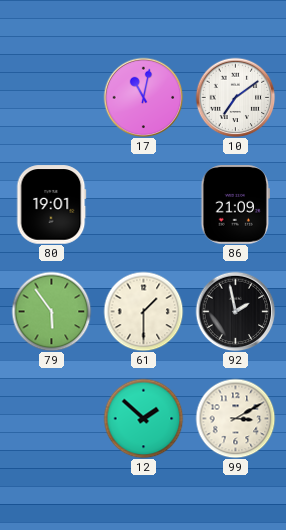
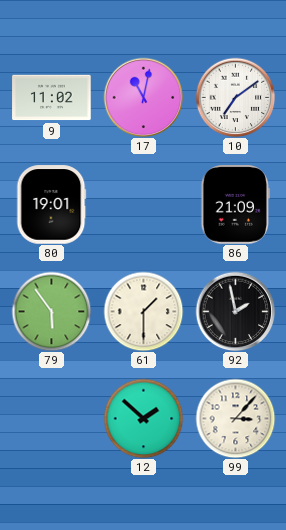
9: none -> 11:02 (52, 98)
99: 3:10 -> 3:07 (235, 418)
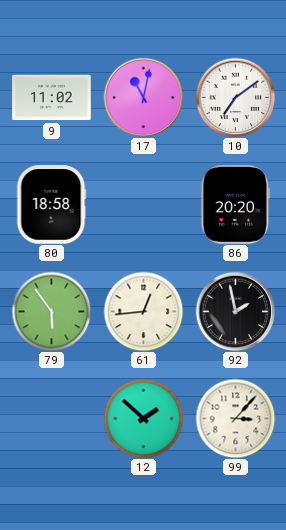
80: 19:01 -> 18:58 (51, 205)
86: 21:09 -> 20:20 (235, 205)
61: 1:30 -> 12:44 (143, 311)
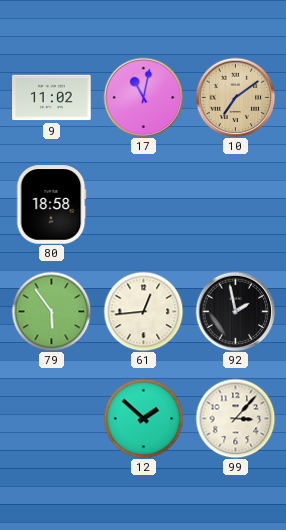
10 dial: white -> champagne (235, 97)
86: 20:20 -> none (235, 205)
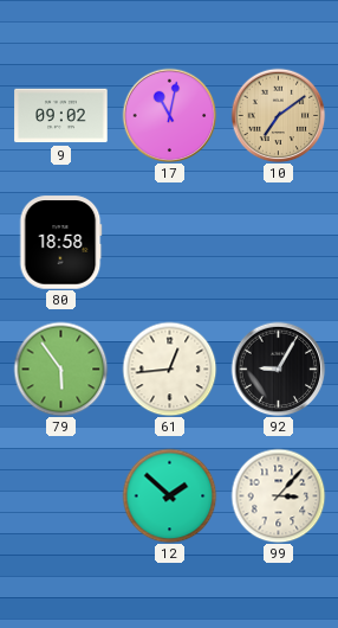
9: 11:02 -> 09:02 (61, 116)
92: 1:58 -> 9:05 (278, 369)
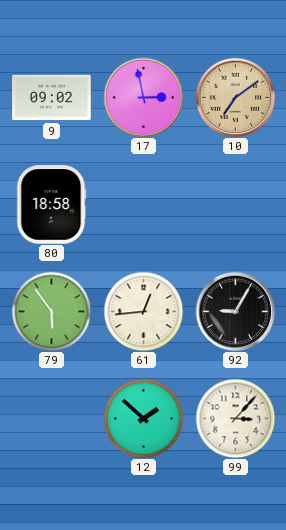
17: 11:02 -> 2:58 (143, 97)
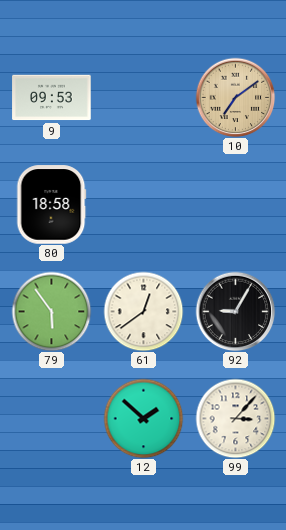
9: 09:02 -> 09:53 (52, 98)
17: 2:58 -> none (143, 97)
61: 12:44 -> 12:39 (143, 311)
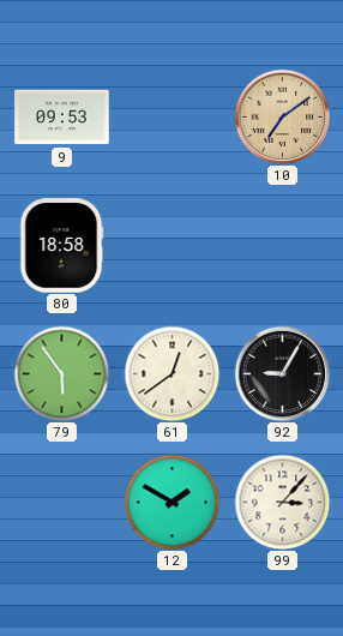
12: 1:52 -> 1:50 (171, 502)
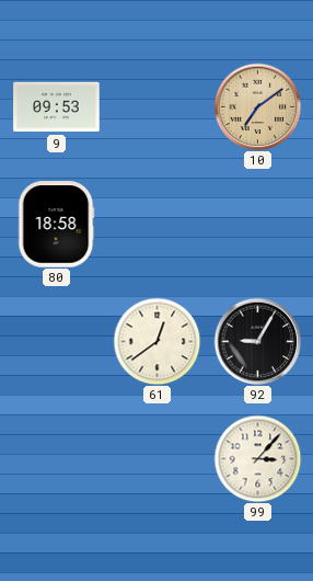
79: 5:54 -> none (61, 373)
12: 1:50 -> none (171, 502)
